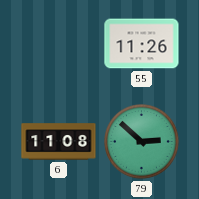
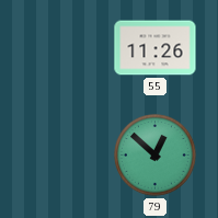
6: 11:08 -> none (59, 142)
79: 2:52 -> 12:52 (156, 156)
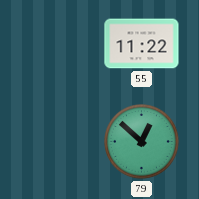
55: 11:26 -> 11:22 (142, 44)
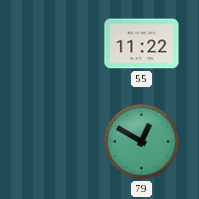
79: 12:52 -> 12:50 (142, 142)
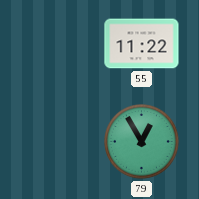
79: 12:50 -> 12:55 (142, 142)
